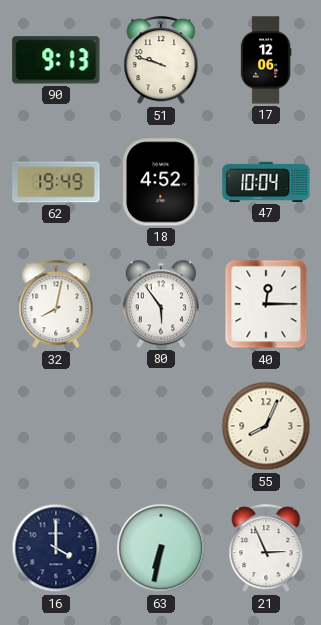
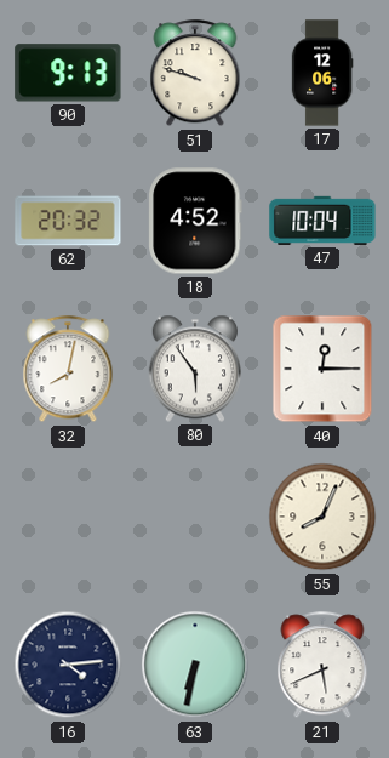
62: 19:49 -> 20:32 (68, 221)
16: 4:00 -> 4:14 (68, 665)
21: 2:56 -> 5:41 (322, 666)
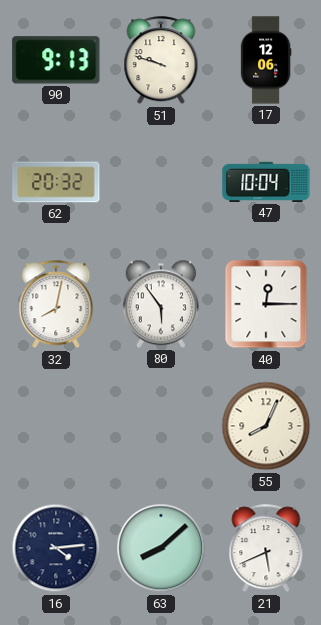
18: 4:52 -> none (195, 221)
63: 6:32 -> 8:08 (161, 548)
